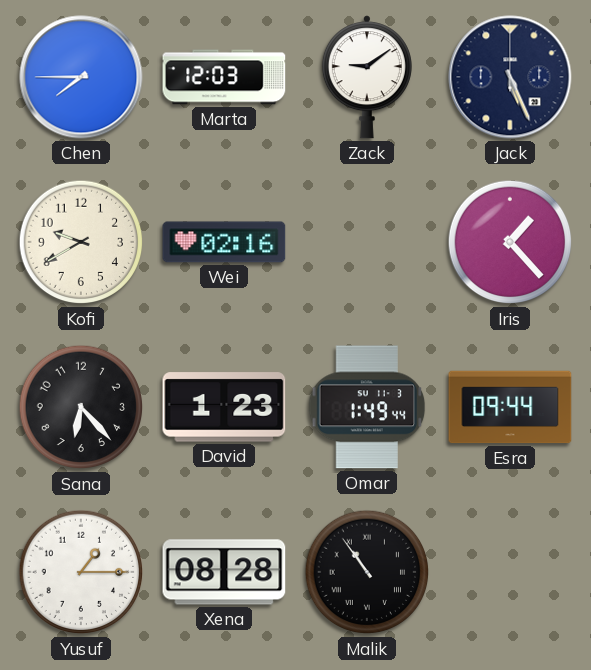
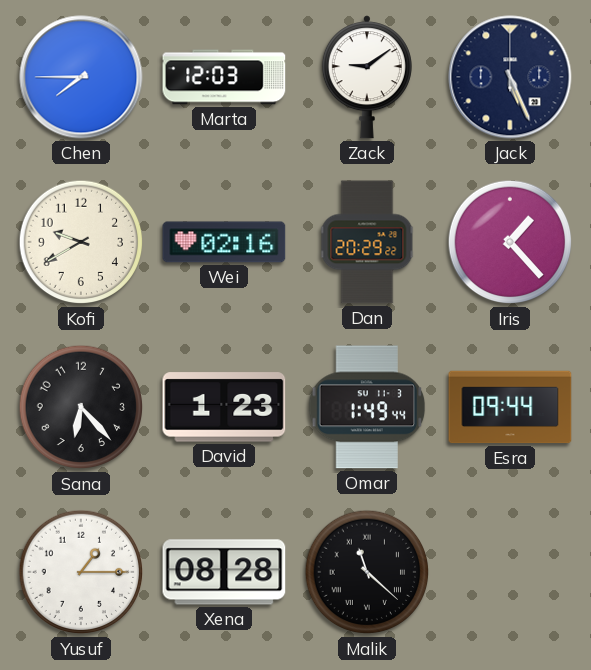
Dan: none -> 20:29 (367, 242)
Malik: 10:54 -> 11:22 (367, 572)
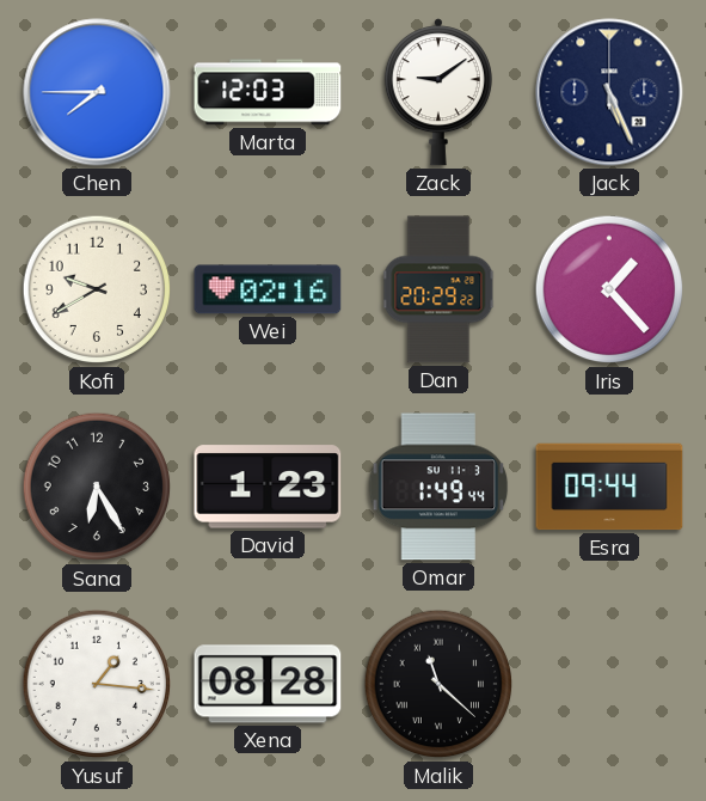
Sana: 6:23 -> 6:25 (97, 487)
Yusuf: 1:15 -> 1:16 (97, 684)
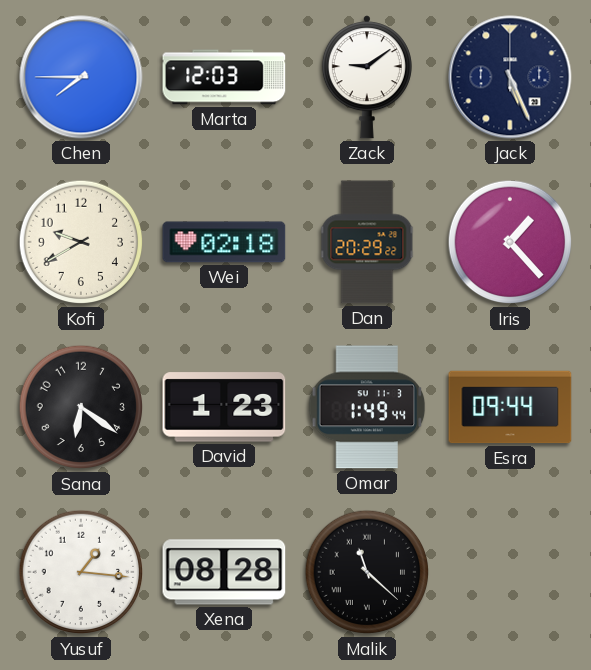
Wei: 02:16 -> 02:18 (224, 242)
Sana: 6:25 -> 6:21 (81, 407)
